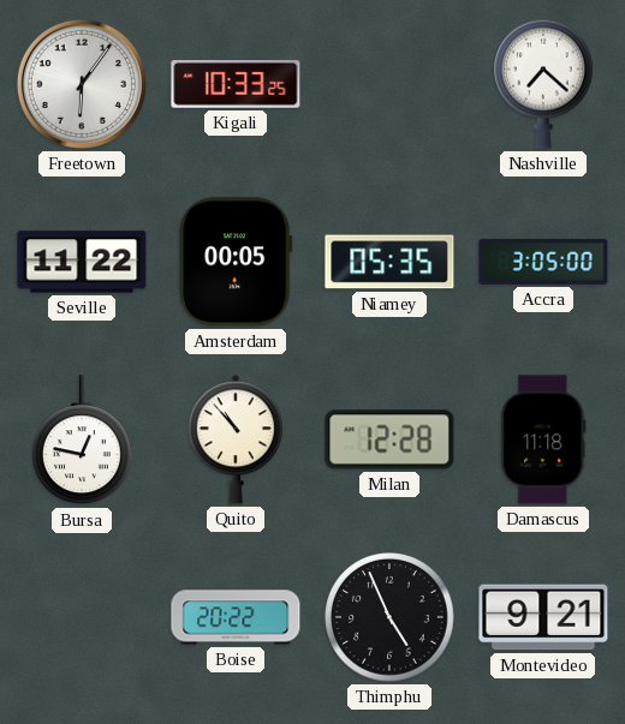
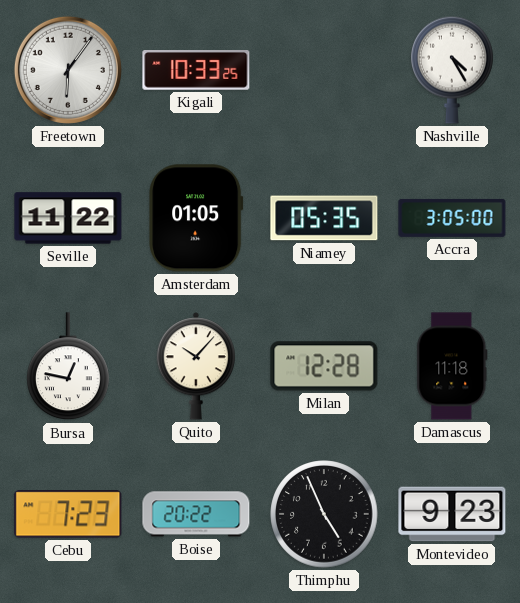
Nashville: 7:22 -> 4:25 (453, 70)
Amsterdam: 00:05 -> 01:05 (196, 218)
Quito: 10:53 -> 10:07 (196, 366)
Cebu: none -> 7:23 (68, 514)
Montevideo: 9:21 -> 9:23 (452, 514)
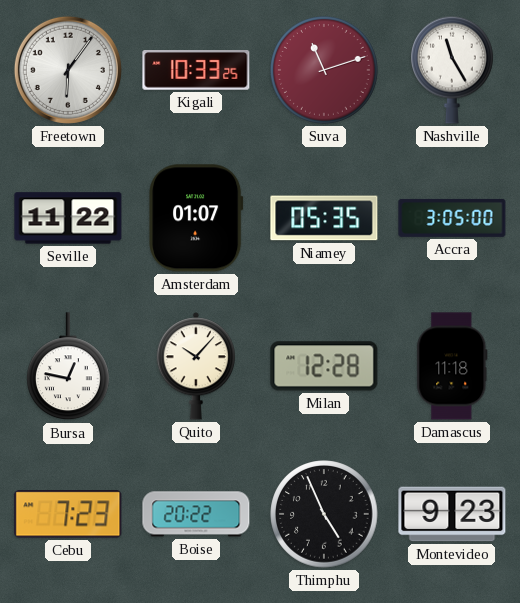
Suva: none -> 11:12 (324, 70)
Nashville: 4:25 -> 11:25 (453, 70)
Amsterdam: 01:05 -> 01:07 (196, 218)
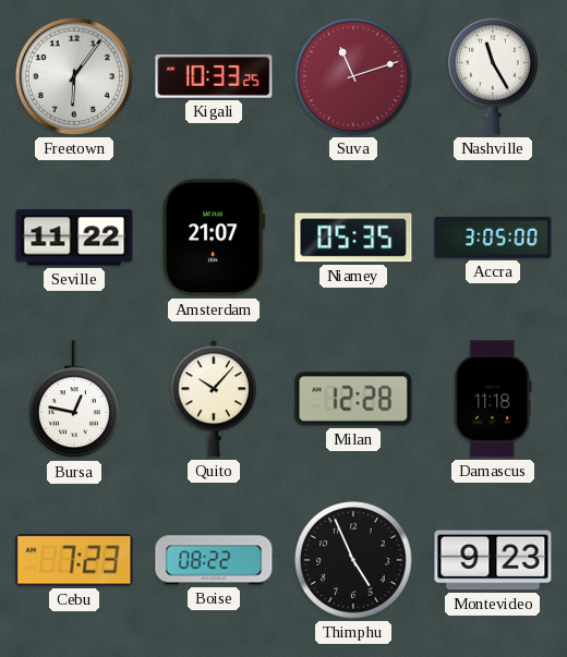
Amsterdam: 01:07 -> 21:07 (214, 238)
Boise: 20:22 -> 08:22 (214, 560)
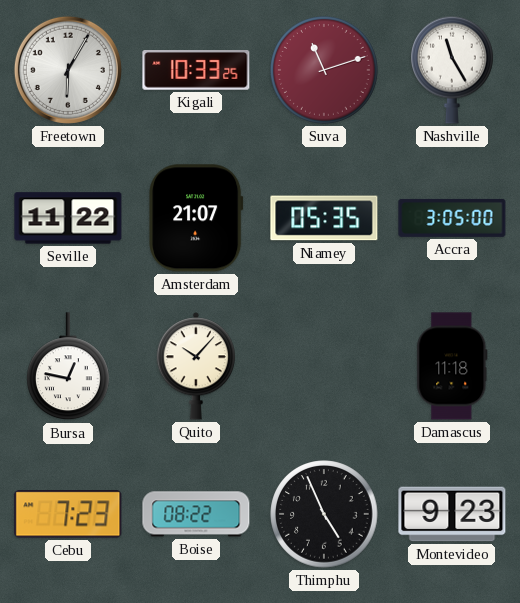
Freetown: 6:06 -> 6:05 (68, 70)
Milan: 12:28 -> none (353, 399)
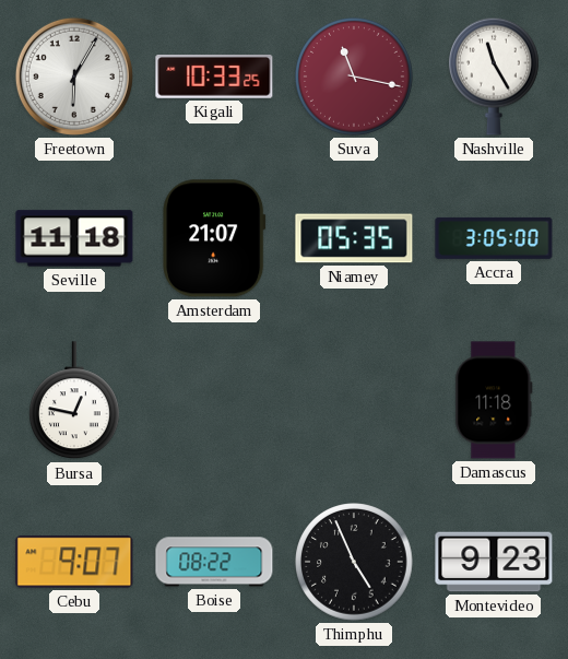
Suva: 11:12 -> 11:17 (354, 77)
Seville: 11:22 -> 11:18 (74, 238)
Quito: 10:07 -> none (196, 366)
Cebu: 7:23 -> 9:07 (74, 562)
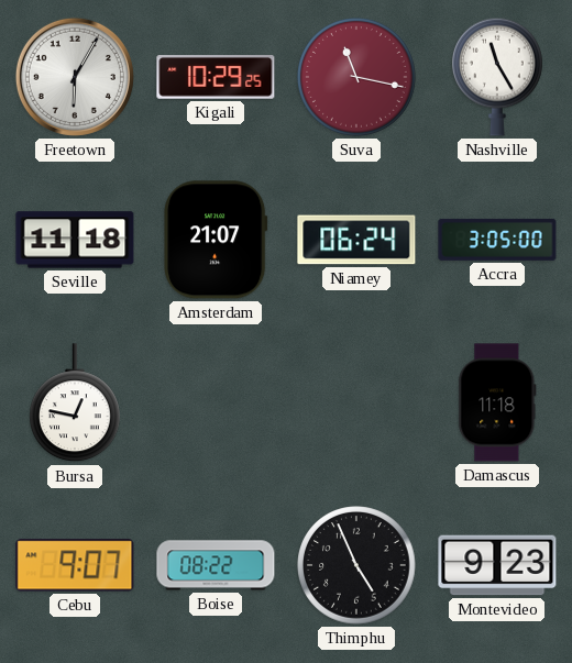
Kigali: 10:33 -> 10:29 (216, 78)
Niamey: 05:35 -> 06:24 (356, 240)
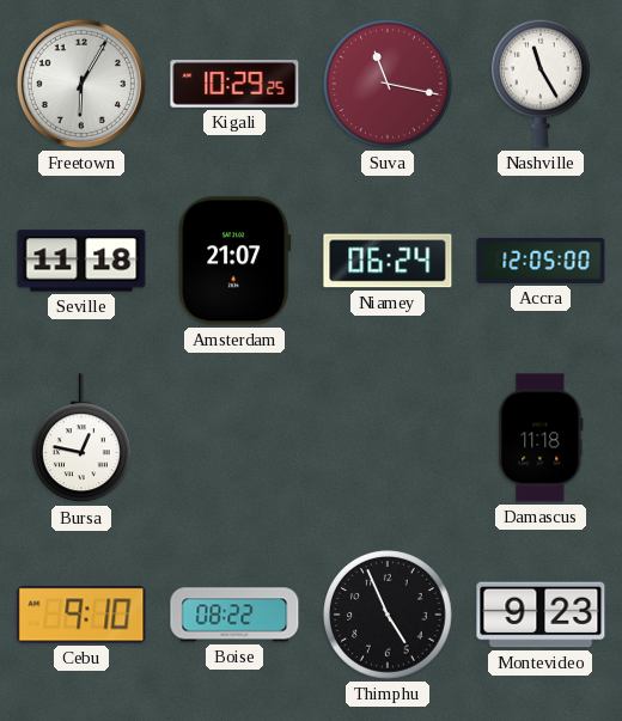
Accra: 3:05 -> 12:05 (541, 261)
Cebu: 9:07 -> 9:10 (81, 615)
